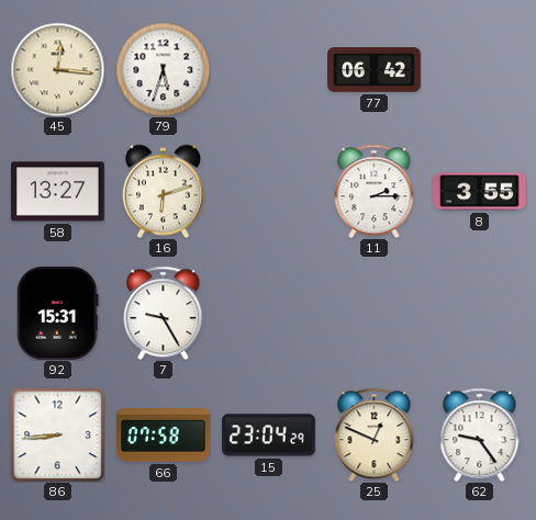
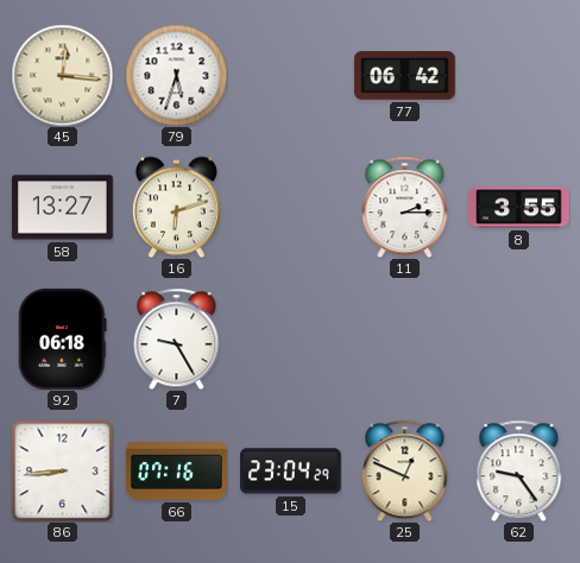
92: 15:31 -> 06:18 (63, 340)
66: 07:58 -> 07:16 (177, 472)
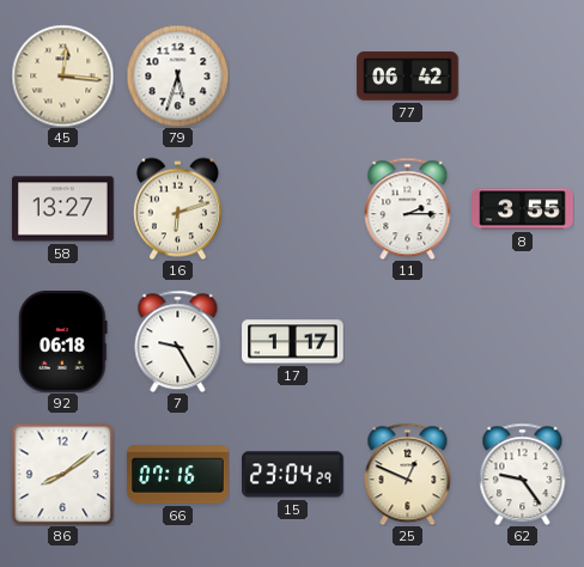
17: none -> 1:17 (293, 342)
86: 8:44 -> 8:09 (62, 474)
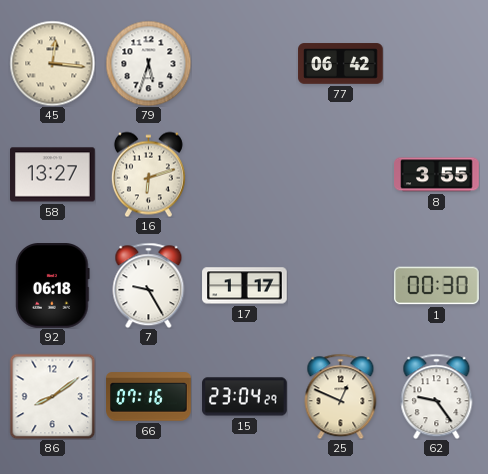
11: 2:15 -> none (408, 208)
1: none -> 00:30 (437, 286)
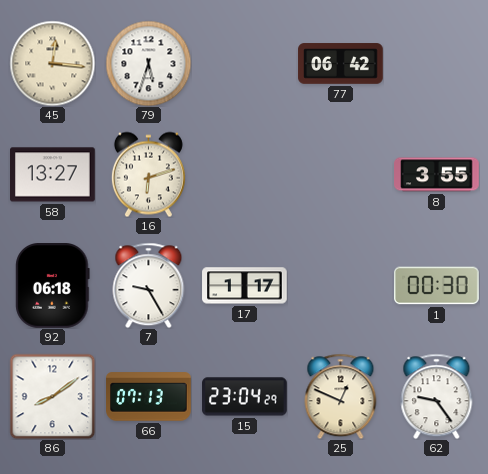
66: 07:16 -> 07:13 (149, 397)
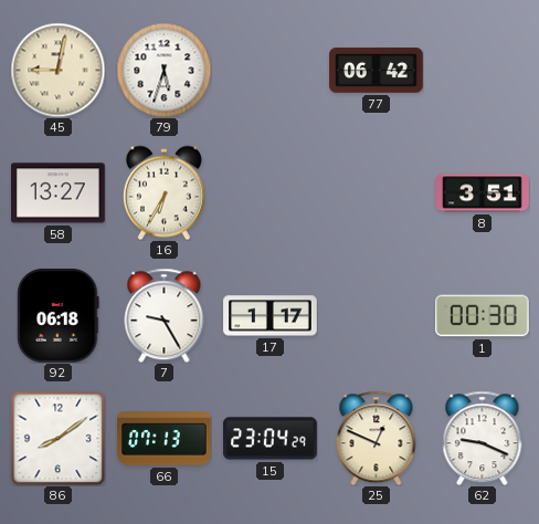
45: 12:16 -> 9:02 (57, 70)
16: 6:12 -> 6:35 (163, 192)
8: 3:55 -> 3:51 (483, 193)
62: 9:24 -> 9:19 (483, 438)
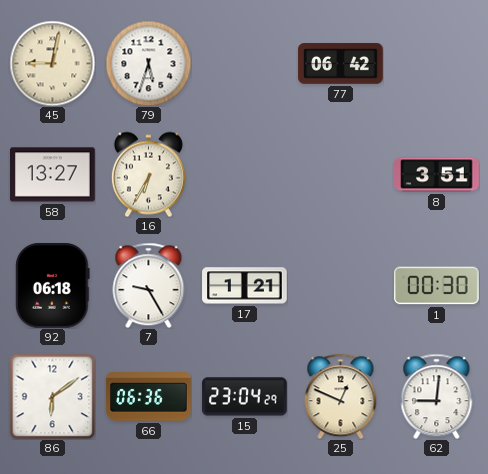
17: 1:17 -> 1:21 (245, 286)
86: 8:09 -> 6:09 (52, 396)
66: 07:13 -> 06:36 (149, 397)
62: 9:19 -> 9:01 (437, 396)
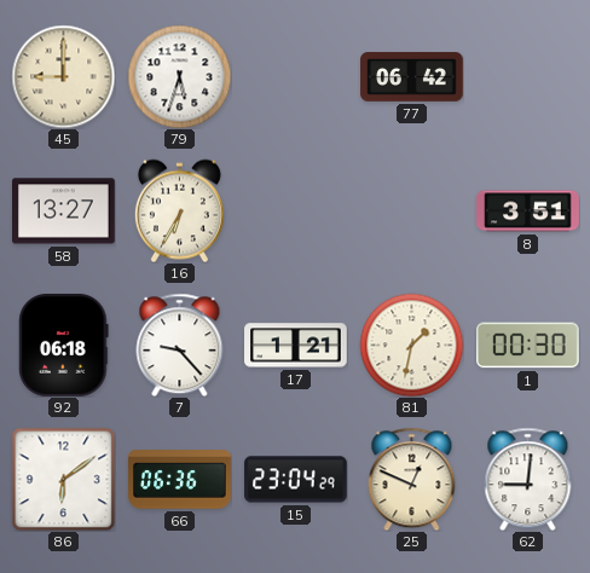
45: 9:02 -> 9:00 (63, 76)
7: 9:25 -> 9:23 (180, 345)
81: none -> 1:32 (411, 345)
